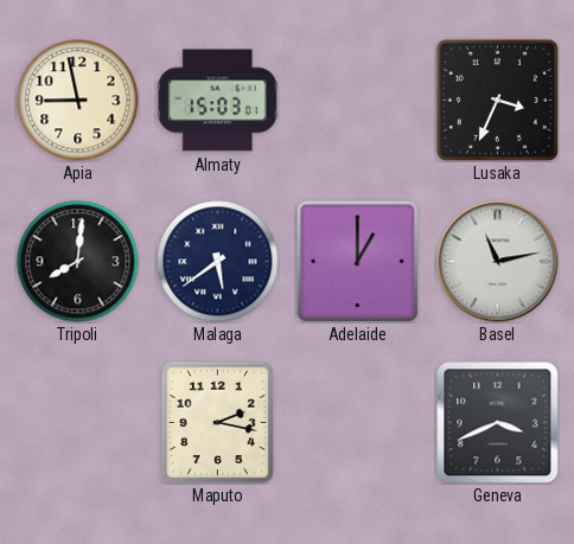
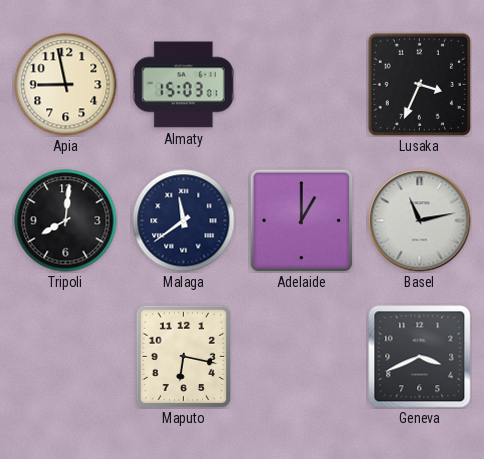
Malaga: 5:39 -> 11:39 (184, 221)
Maputo: 2:17 -> 6:17 (184, 356)
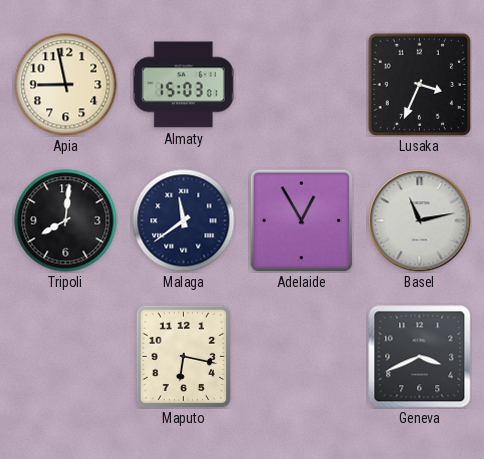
Adelaide: 1:00 -> 12:55 (301, 220)
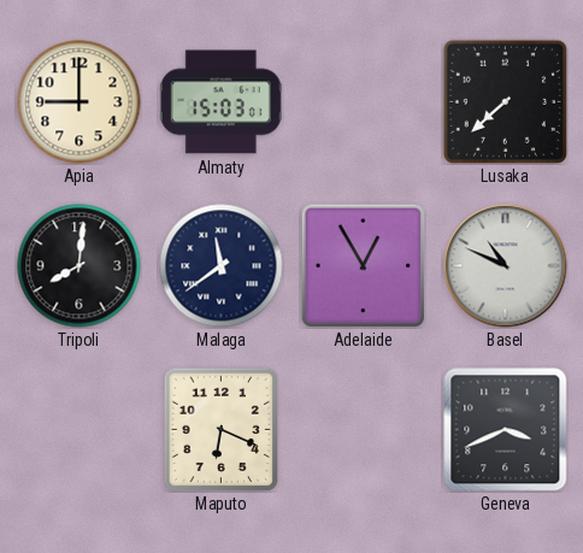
Apia: 8:58 -> 9:00 (79, 102)
Lusaka: 3:34 -> 7:38 (505, 101)
Basel: 11:13 -> 10:49 (506, 266)
Maputo: 6:17 -> 6:19 (222, 429)
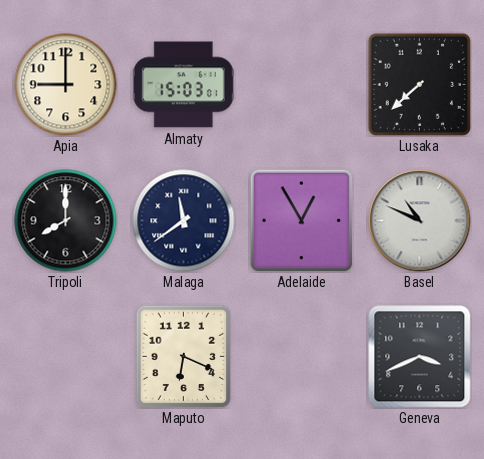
Tripoli: 8:01 -> 8:00 (66, 221)
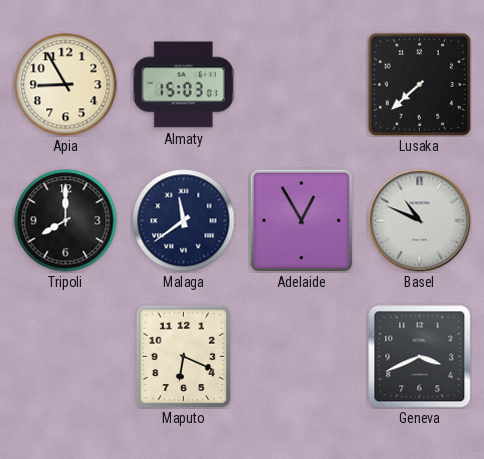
Apia: 9:00 -> 8:55 (66, 85)
